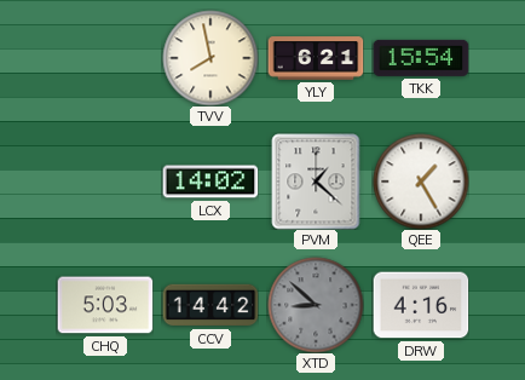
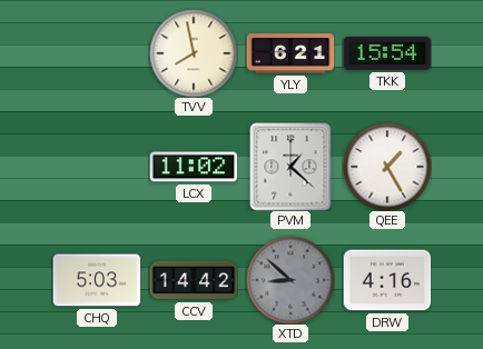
LCX: 14:02 -> 11:02 (194, 167)
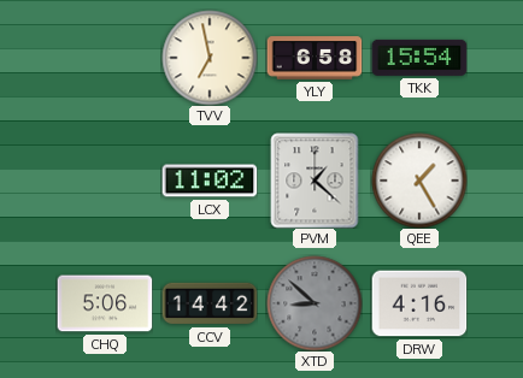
TVV: 7:58 -> 6:58 (210, 58)
YLY: 6:21 -> 6:58 (315, 58)
CHQ: 5:03 -> 5:06 (105, 303)
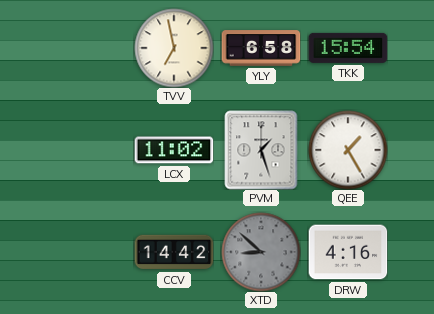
PVM: 1:22 -> 1:27 (261, 150)
CHQ: 5:06 -> none (105, 303)
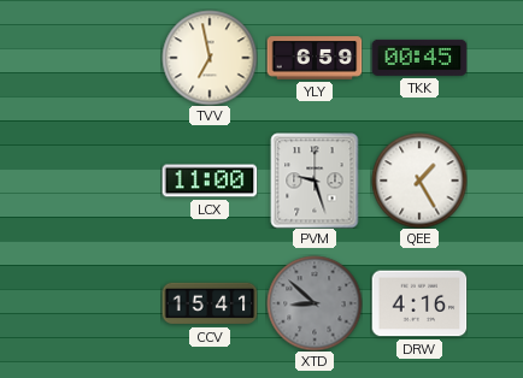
YLY: 6:58 -> 6:59 (315, 58)
TKK: 15:54 -> 00:45 (419, 58)
LCX: 11:02 -> 11:00 (210, 181)
PVM: 1:27 -> 9:27 (315, 181)
CCV: 14:42 -> 15:41 (210, 303)
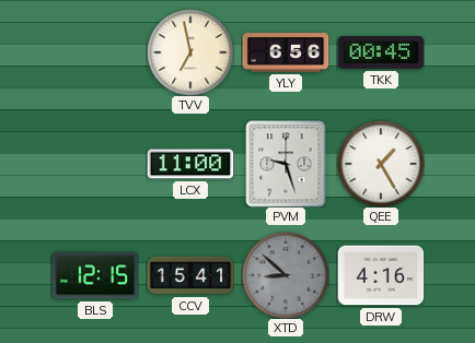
YLY: 6:59 -> 6:56 (286, 52)
BLS: none -> 12:15 (95, 275)
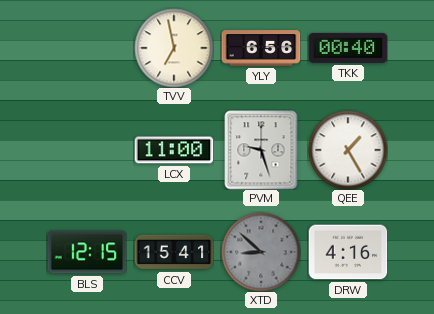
TKK: 00:45 -> 00:40 (348, 48)
